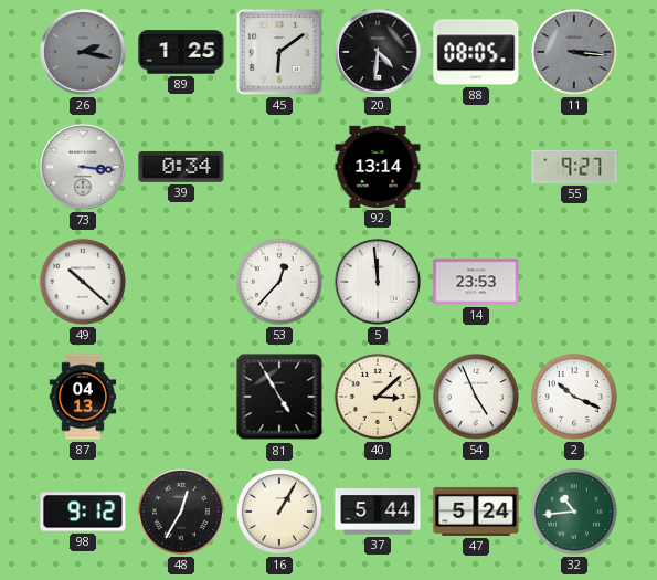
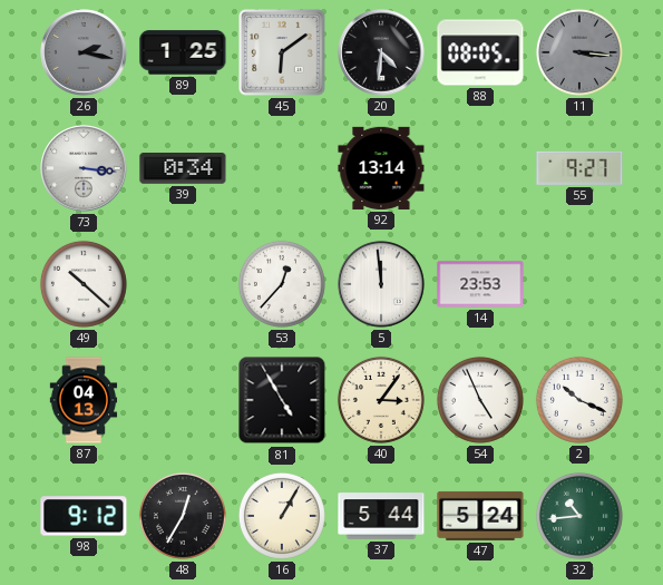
40: 3:08 -> 3:06 (381, 400)
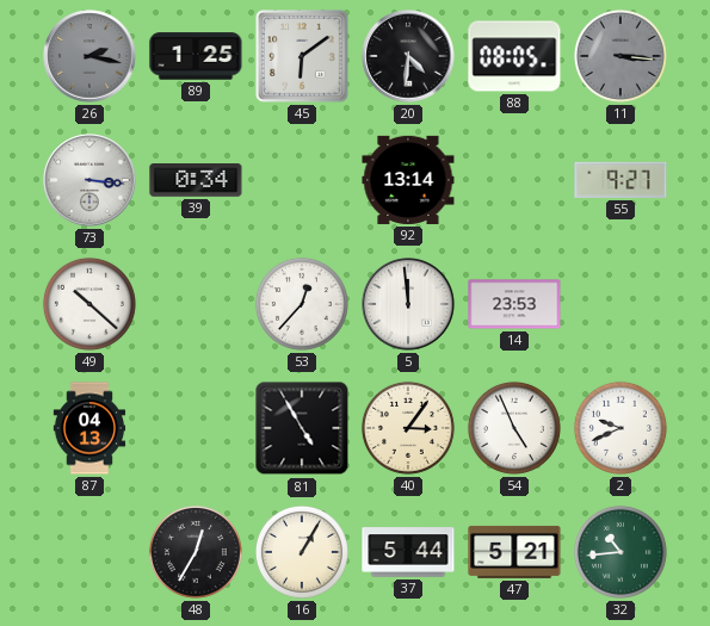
2: 10:19 -> 9:41 (621, 428)
98: 9:12 -> none (84, 516)
47: 5:24 -> 5:21 (514, 552)
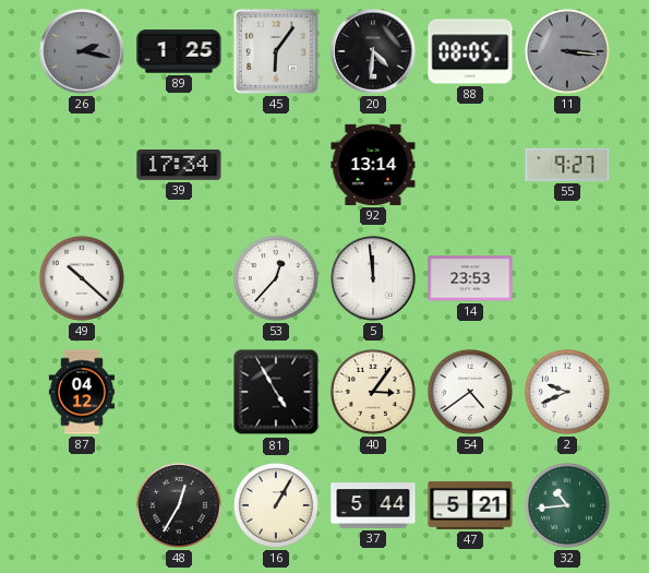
45: 6:09 -> 6:06 (276, 51)
73: 3:16 -> none (89, 180)
39: 0:34 -> 17:34 (179, 166)
87: 04:13 -> 04:12 (82, 392)
54: 4:56 -> 4:39 (470, 392)
